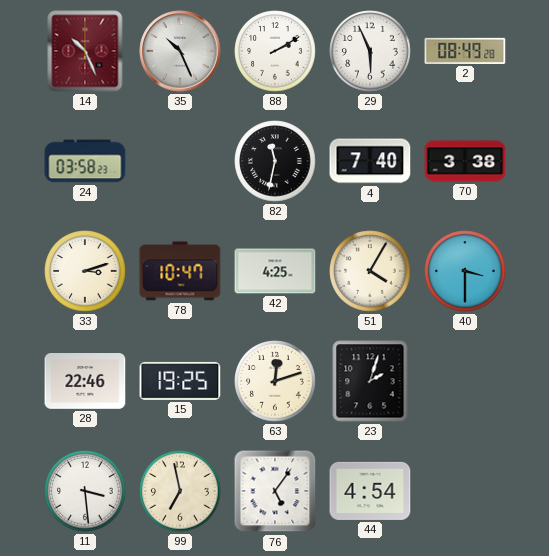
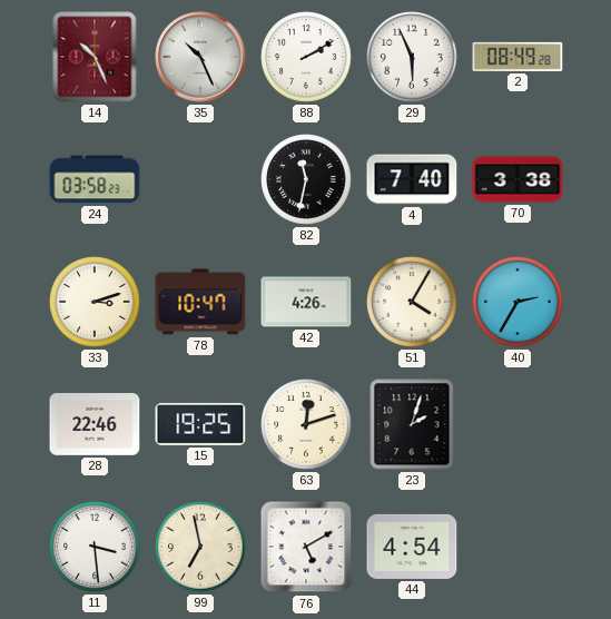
42: 4:25 -> 4:26 (306, 302)
40: 3:30 -> 2:35 (518, 302)
76: 5:06 -> 5:10 (306, 547)
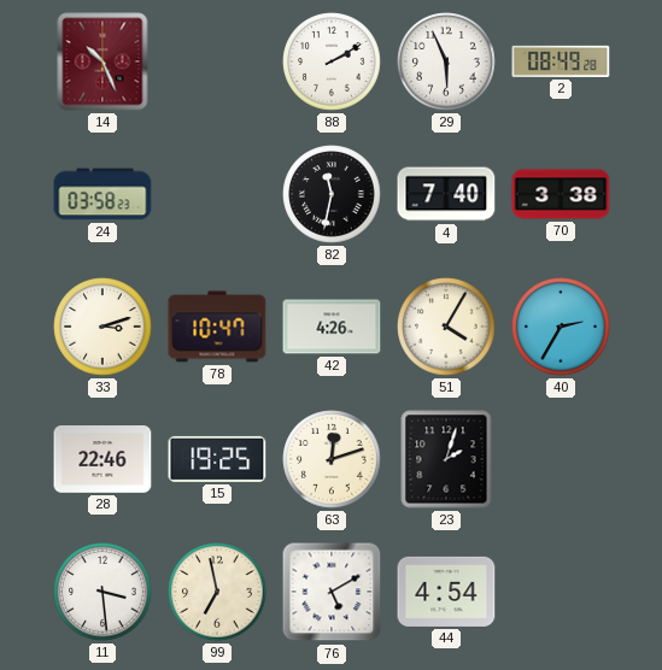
35: 10:26 -> none (200, 57)
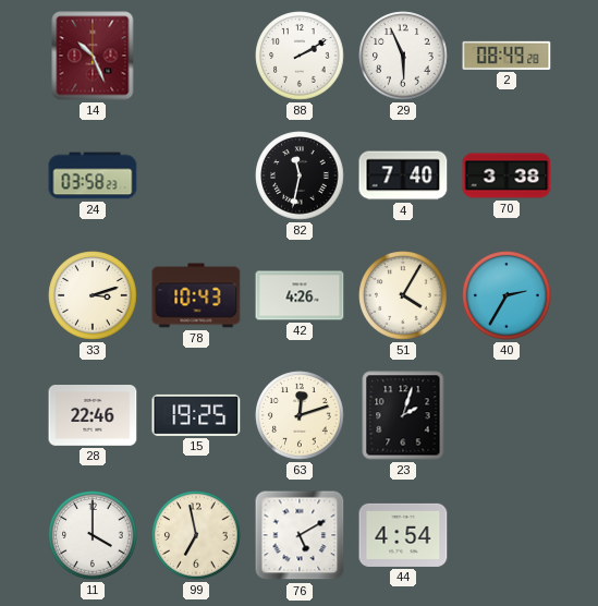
78: 10:47 -> 10:43 (196, 295)
11: 3:29 -> 4:00 (93, 535)
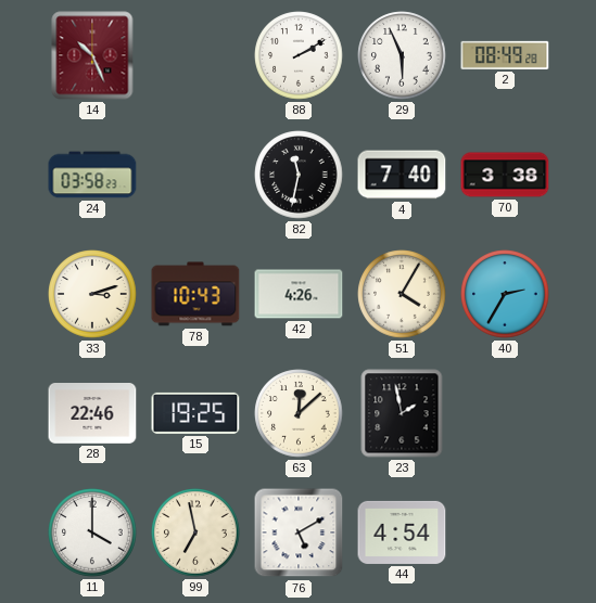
63: 12:12 -> 12:08 (299, 413)
23: 2:03 -> 1:58 (402, 413)
